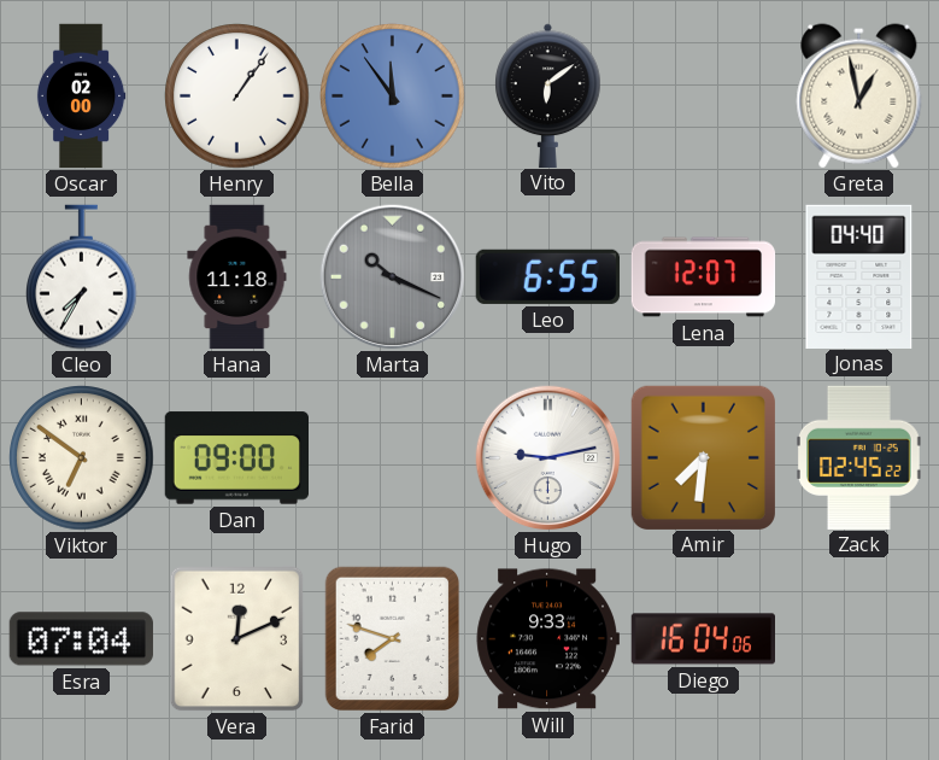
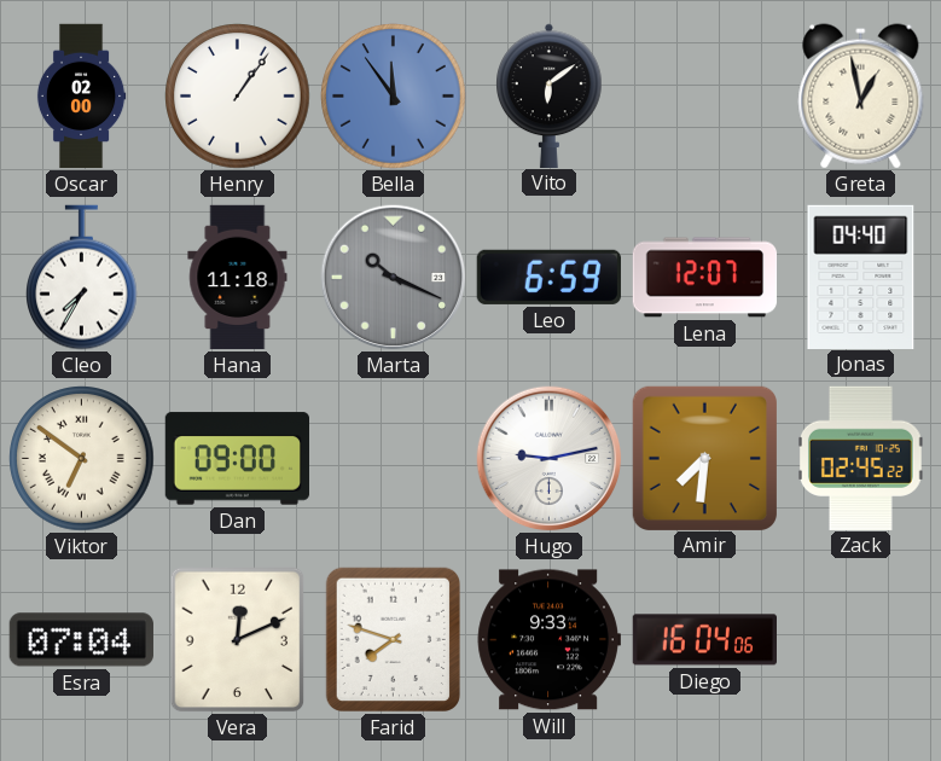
Leo: 6:55 -> 6:59 (548, 277)
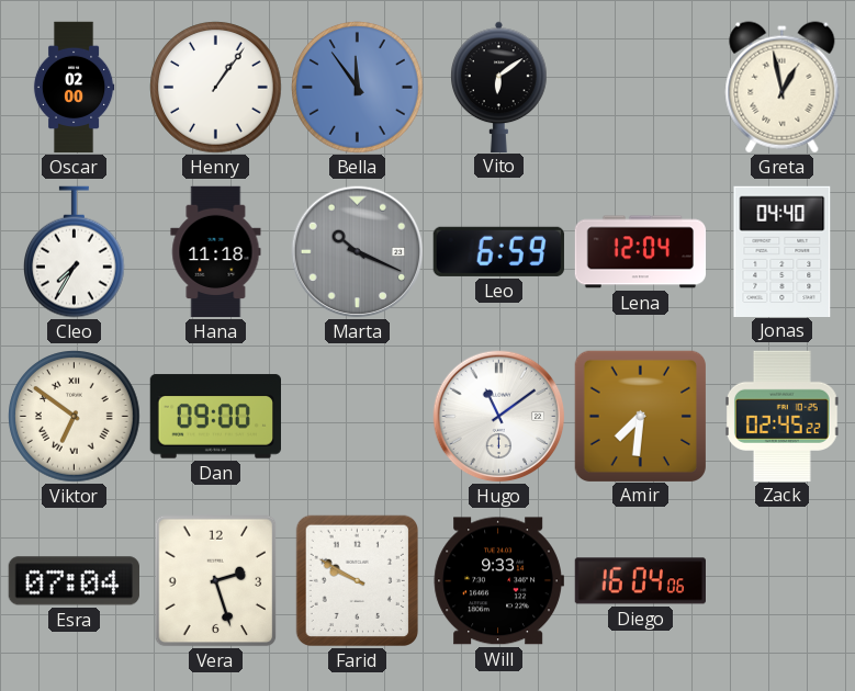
Lena: 12:07 -> 12:04 (641, 252)
Hugo: 9:13 -> 11:09 (499, 417)
Vera: 12:11 -> 2:27 (216, 581)
Farid: 7:48 -> 9:50 (357, 581)
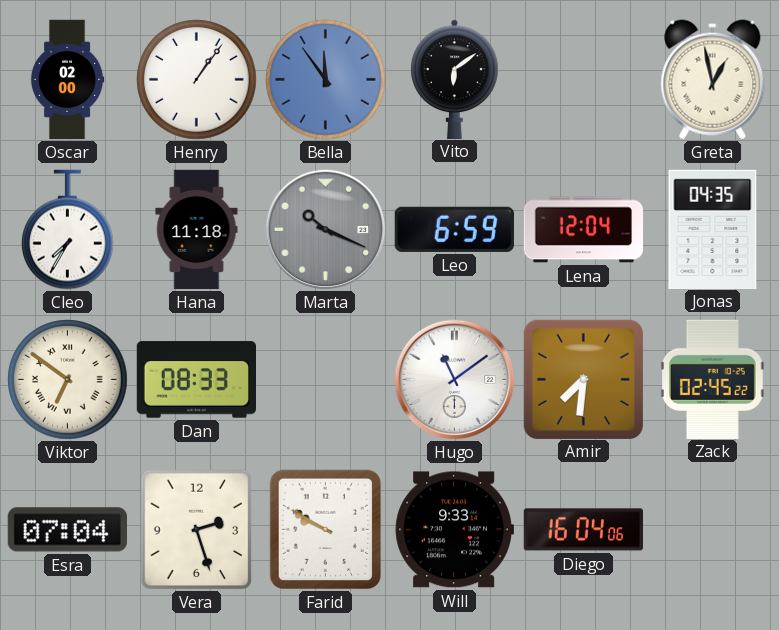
Jonas: 04:40 -> 04:35 (713, 229)
Dan: 09:00 -> 08:33 (196, 380)
